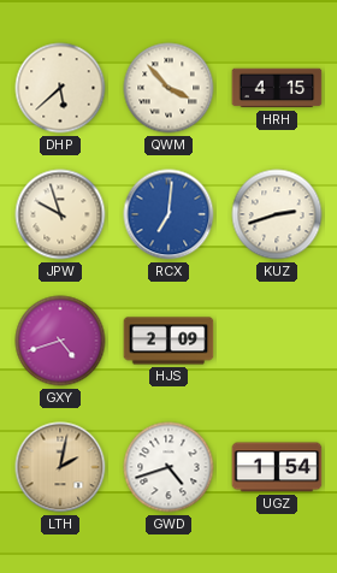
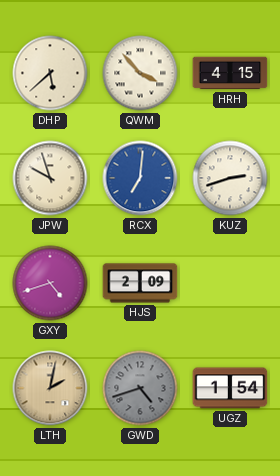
GWD dial: white -> grey (140, 388)
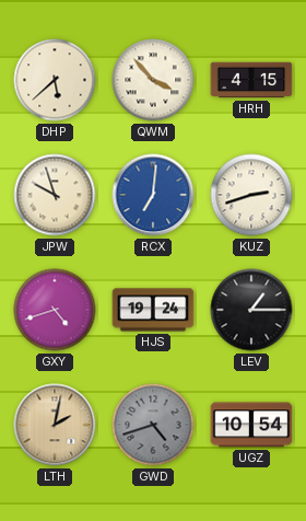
HJS: 2:09 -> 19:24 (153, 310)
LEV: none -> 1:15 (251, 310)
UGZ: 1:54 -> 10:54 (251, 425)
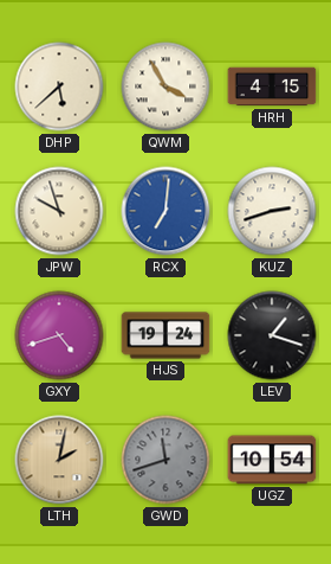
QWM: 3:53 -> 3:55 (165, 86)
LEV: 1:15 -> 1:18 (272, 335)
GWD: 4:42 -> 11:42 (165, 460)
